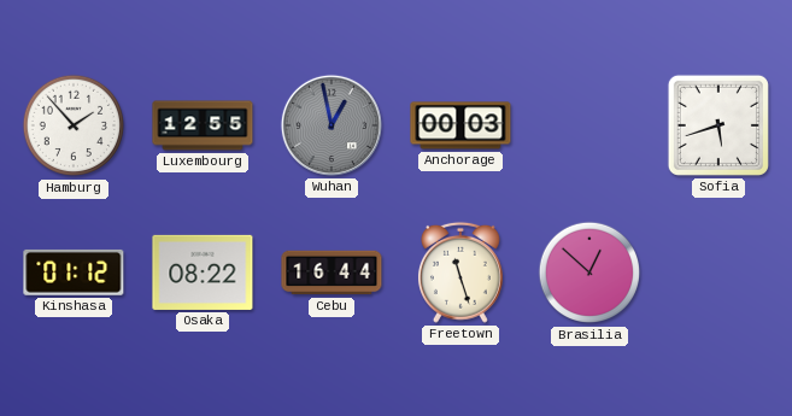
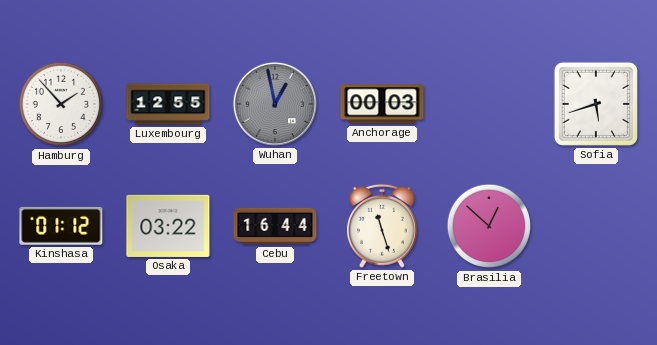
Osaka: 08:22 -> 03:22 (168, 226)
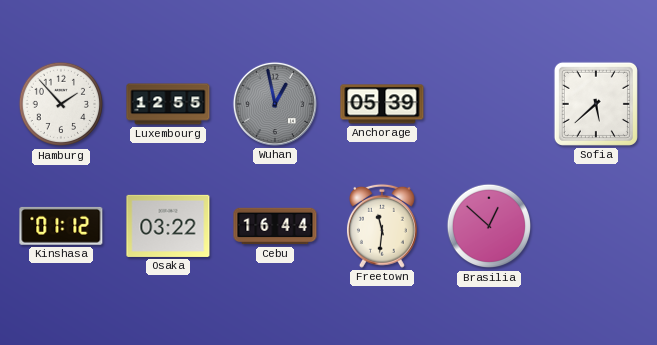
Anchorage: 00:03 -> 05:39 (382, 104)
Sofia: 5:42 -> 5:38 (596, 104)
Freetown: 11:27 -> 11:31 (382, 226)
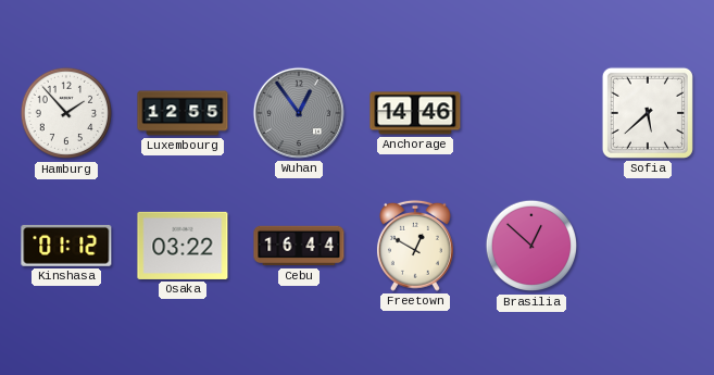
Wuhan: 12:58 -> 12:54 (299, 113)
Anchorage: 05:39 -> 14:46 (415, 113)
Freetown: 11:31 -> 12:50 (415, 246)
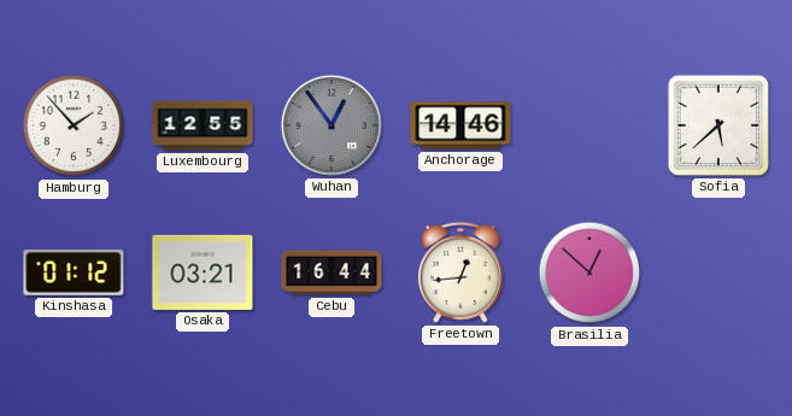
Osaka: 03:22 -> 03:21 (203, 273)
Freetown: 12:50 -> 12:44 (460, 273)
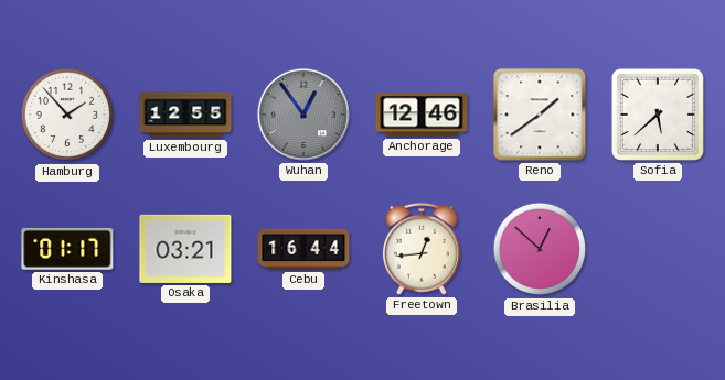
Anchorage: 14:46 -> 12:46 (422, 115)
Reno: none -> 1:39 (540, 115)
Kinshasa: 01:12 -> 01:17 (67, 249)
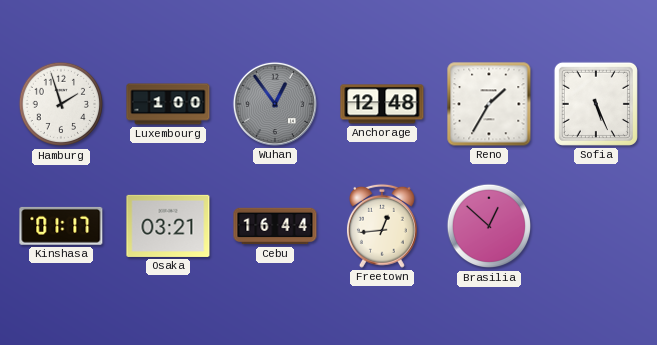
Hamburg: 1:53 -> 1:57 (61, 104)
Luxembourg: 12:55 -> 1:00 (168, 104)
Anchorage: 12:46 -> 12:48 (382, 104)
Reno: 1:39 -> 1:35 (489, 104)
Sofia: 5:38 -> 5:26 (596, 104)
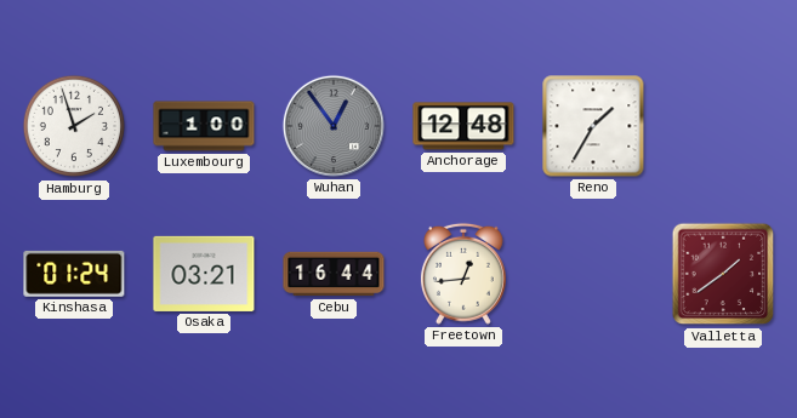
Sofia: 5:26 -> none (596, 104)
Kinshasa: 01:17 -> 01:24 (74, 274)
Brasilia: 12:52 -> none (489, 226)
Valletta: none -> 1:39 (723, 274)
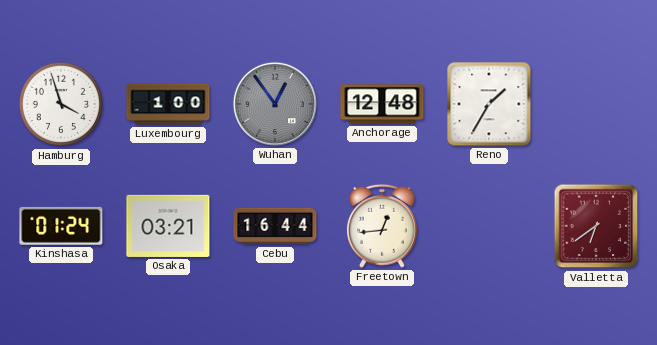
Hamburg: 1:57 -> 3:57 (61, 104)
Valletta: 1:39 -> 6:39 (596, 226)
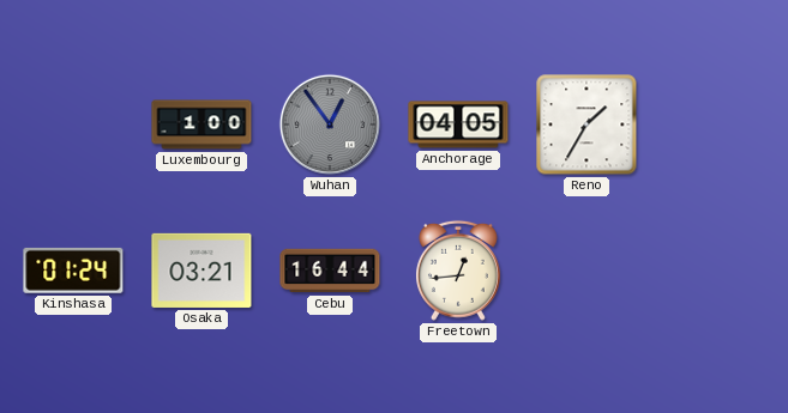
Hamburg: 3:57 -> none (61, 104)
Anchorage: 12:48 -> 04:05 (458, 124)
Valletta: 6:39 -> none (596, 226)
